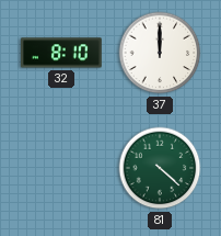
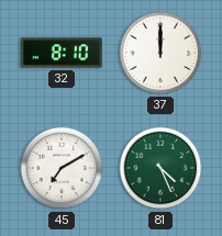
45: none -> 7:10 (62, 168)
81: 4:22 -> 4:26 (160, 168)
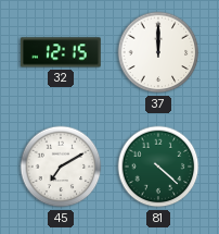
32: 8:10 -> 12:15 (62, 52)
81: 4:26 -> 4:22 (158, 167)
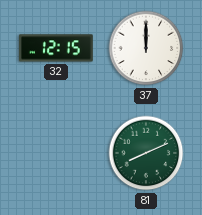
45: 7:10 -> none (61, 167)
81: 4:22 -> 8:11 (146, 153)
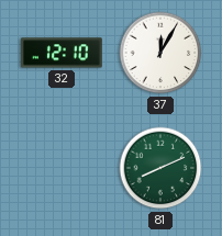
32: 12:15 -> 12:10 (63, 53)
37: 12:00 -> 12:05 (160, 53)
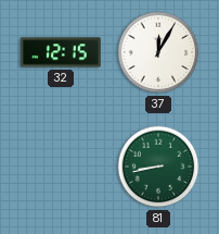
32: 12:10 -> 12:15 (62, 52)
81: 8:11 -> 8:43 (158, 167)
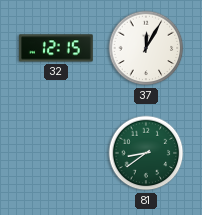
81: 8:43 -> 8:39 (146, 153)
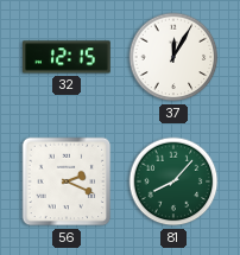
56: none -> 2:19 (67, 181)
81: 8:39 -> 8:07 (173, 181)
